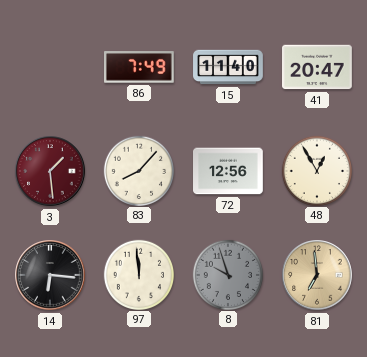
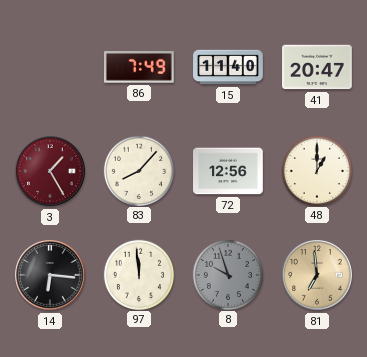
3: 1:29 -> 1:25 (50, 171)
48: 12:55 -> 1:00 (316, 170)
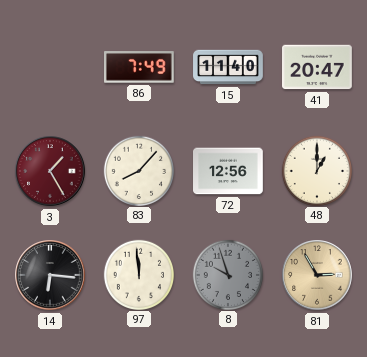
81: 6:59 -> 2:55 (317, 275)
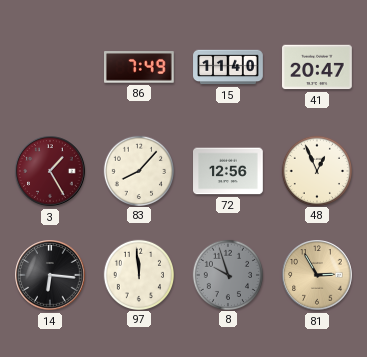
48: 1:00 -> 12:56 (316, 170)
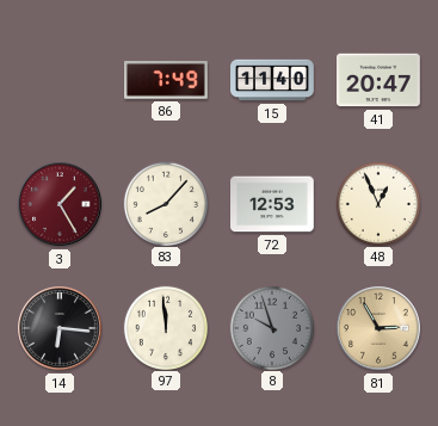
72: 12:56 -> 12:53 (273, 204)
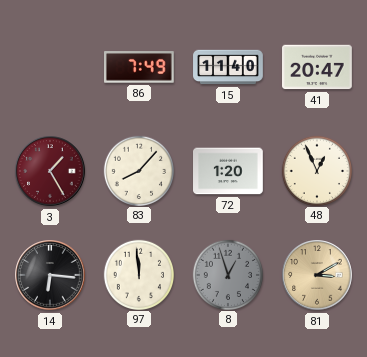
72: 12:53 -> 1:20 (229, 171)
8: 9:57 -> 12:57 (227, 274)
81: 2:55 -> 3:10 (317, 275)
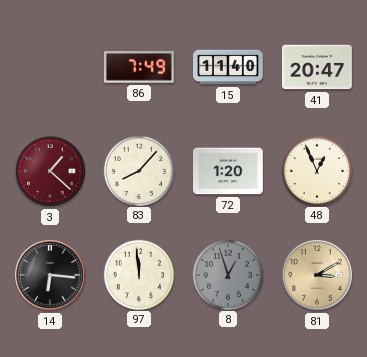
3: 1:25 -> 1:22 (50, 171)
